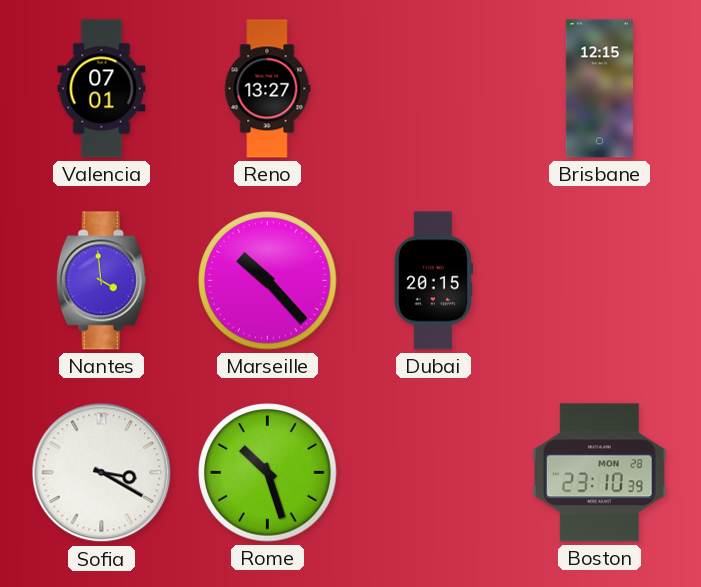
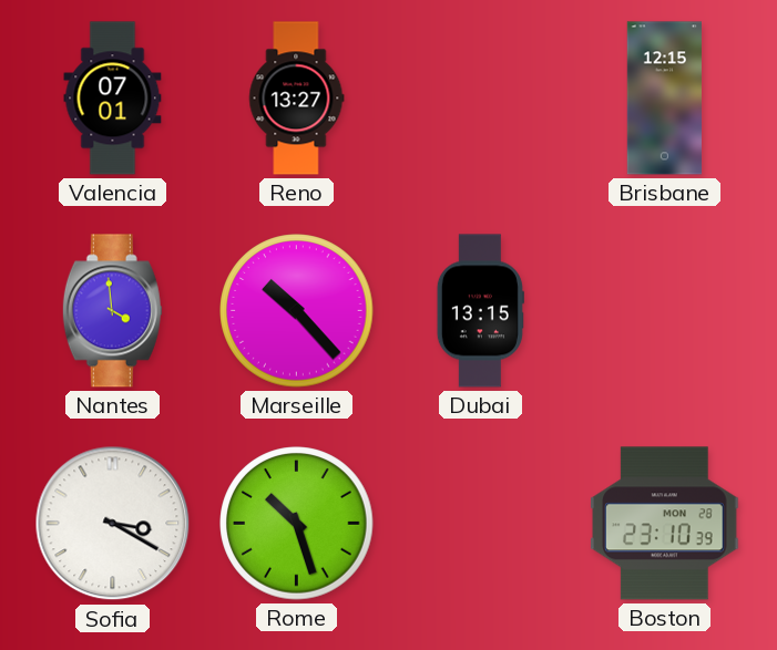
Dubai: 20:15 -> 13:15 (480, 311)
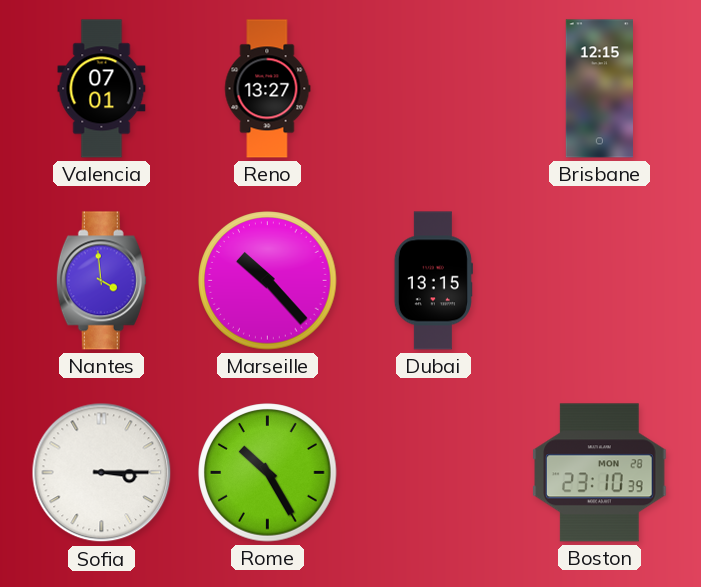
Sofia: 3:20 -> 3:15 (102, 473)
Rome: 10:27 -> 10:25 (268, 473)
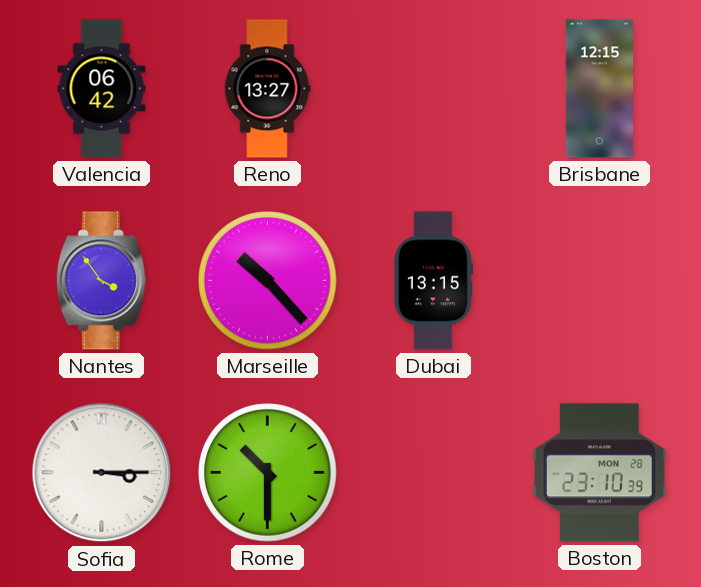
Valencia: 07:01 -> 06:42 (102, 89)
Nantes: 3:59 -> 3:54 (101, 281)
Rome: 10:25 -> 10:30 (268, 473)
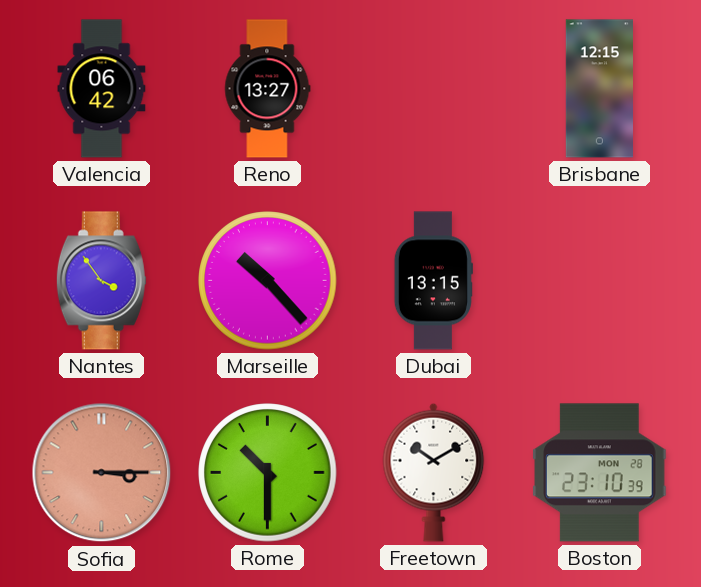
Sofia dial: white -> salmon (102, 473)
Freetown: none -> 10:10 (434, 472)
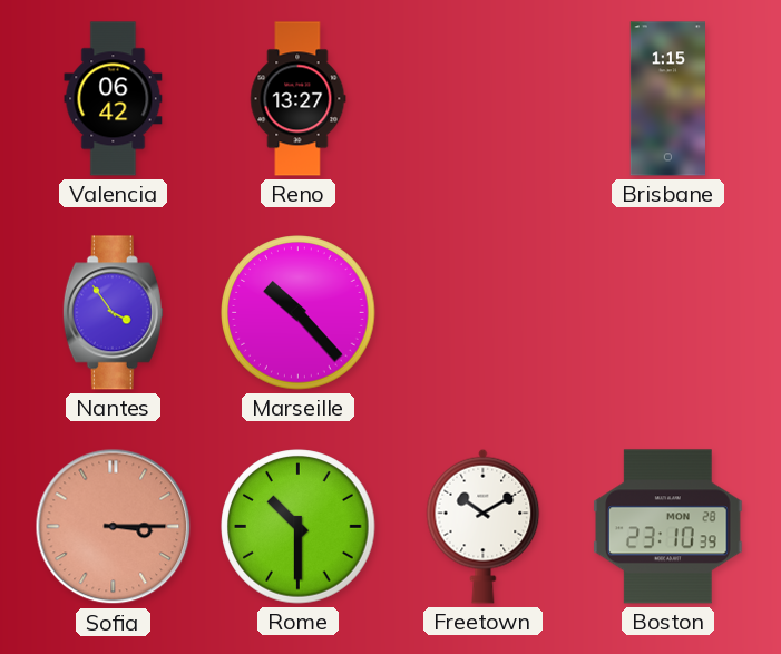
Brisbane: 12:15 -> 1:15 (667, 99)
Dubai: 13:15 -> none (433, 281)
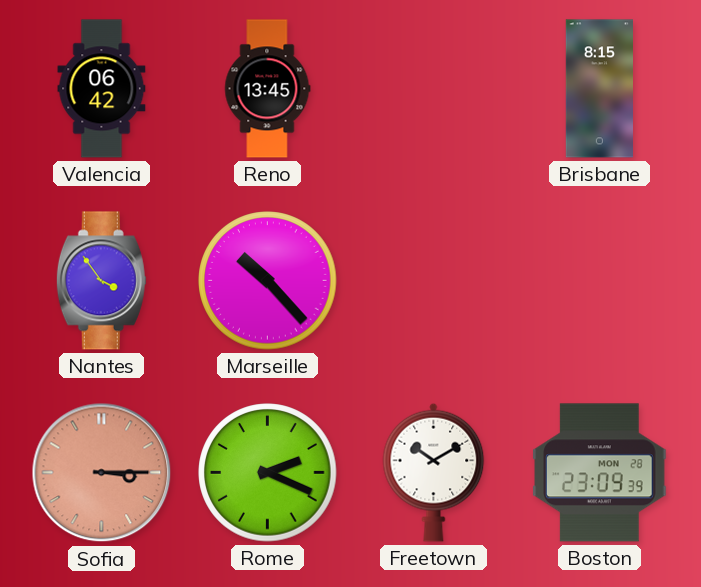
Reno: 13:27 -> 13:45 (267, 89)
Brisbane: 1:15 -> 8:15 (599, 89)
Rome: 10:30 -> 2:19 (268, 473)
Boston: 23:10 -> 23:09 (600, 473)
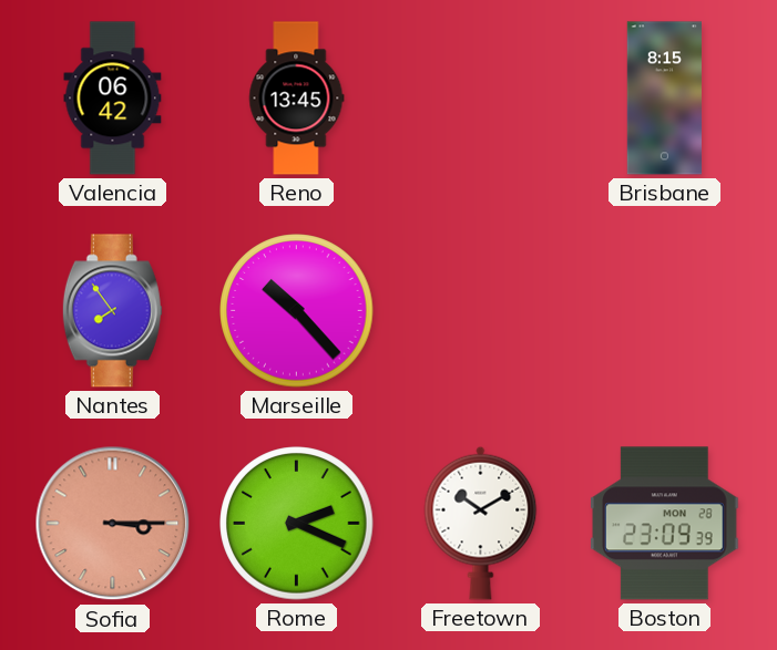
Nantes: 3:54 -> 7:54 (112, 311)
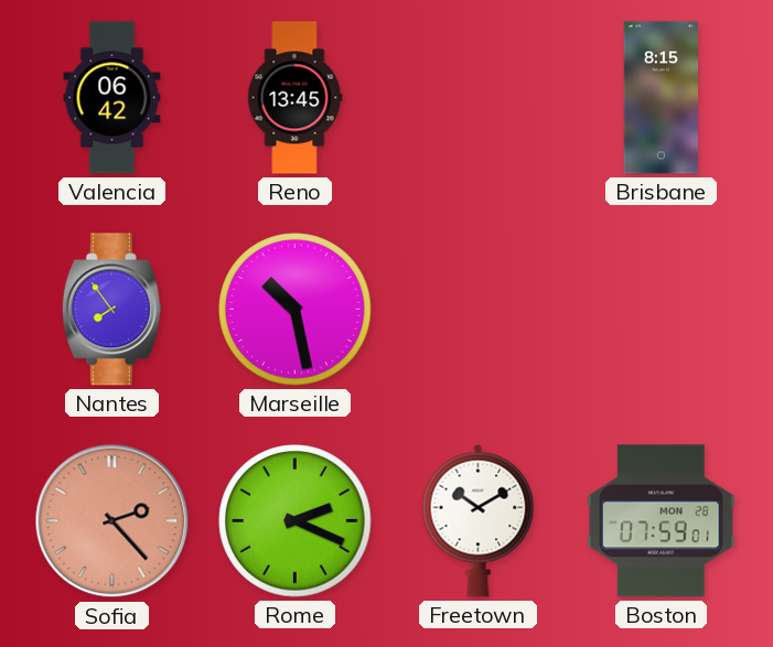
Marseille: 10:23 -> 10:28 (296, 310)
Sofia: 3:15 -> 2:23 (112, 521)
Boston: 23:09 -> 07:59 (662, 521)
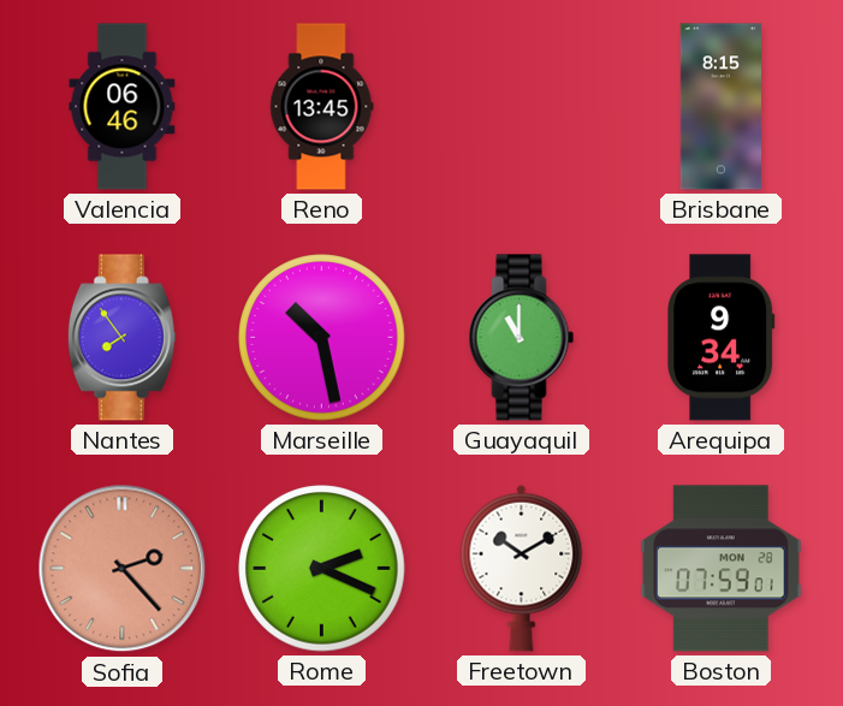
Valencia: 06:42 -> 06:46 (123, 107)
Guayaquil: none -> 11:00 (522, 338)
Arequipa: none -> 9:34 (722, 338)
